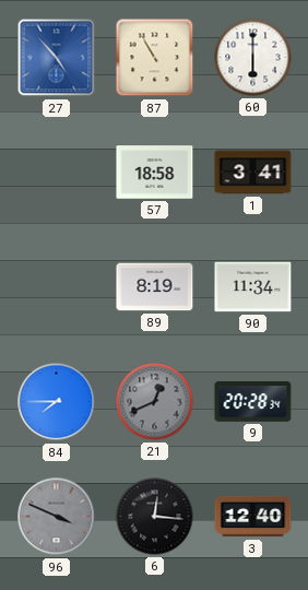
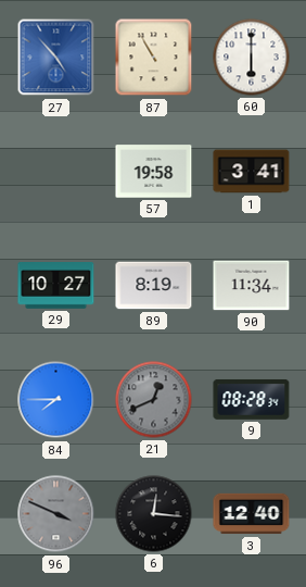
57: 18:58 -> 19:58 (154, 172)
29: none -> 10:27 (56, 286)
9: 20:28 -> 08:28 (252, 399)
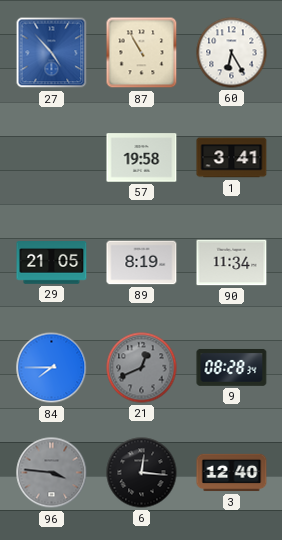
60: 6:00 -> 6:25 (232, 53)
29: 10:27 -> 21:05 (52, 263)
96: 3:49 -> 3:46 (52, 473)
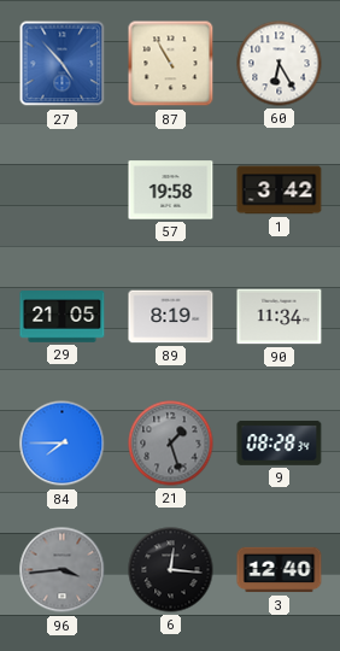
1: 3:41 -> 3:42 (280, 190)
21: 12:41 -> 1:27 (171, 444)
96: 3:46 -> 3:44 (63, 570)
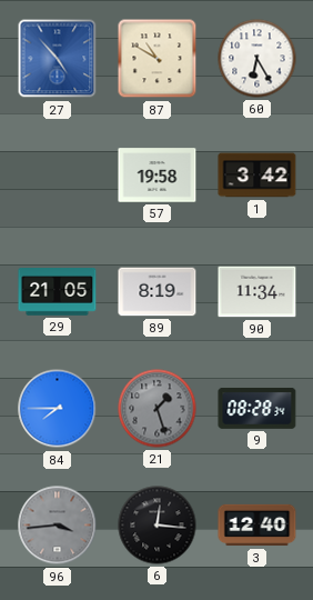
87: 10:55 -> 10:50 (158, 59)
